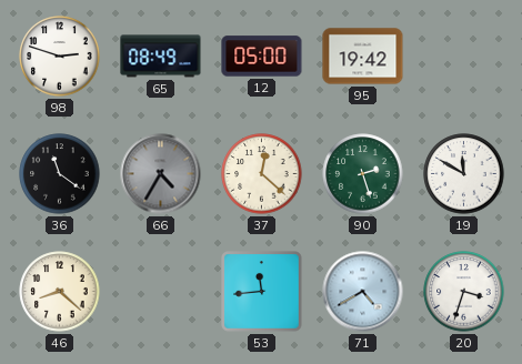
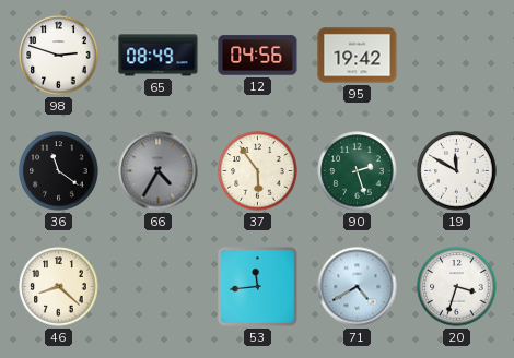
12: 05:00 -> 04:56 (258, 56)
37: 12:22 -> 5:54 (258, 171)
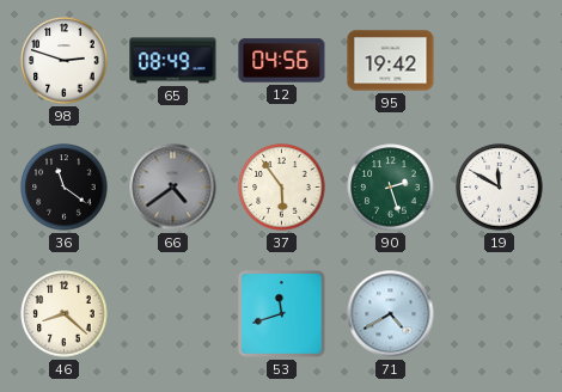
66: 4:35 -> 4:39 (173, 188)
53: 11:44 -> 11:42 (282, 314)
20: 3:33 -> none (457, 287)
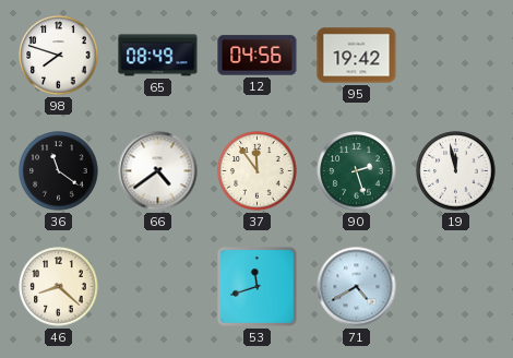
98: 2:48 -> 7:48 (59, 56)
66 dial: grey -> white (158, 171)
37: 5:54 -> 11:54 (258, 171)
19: 11:50 -> 11:58 (456, 171)
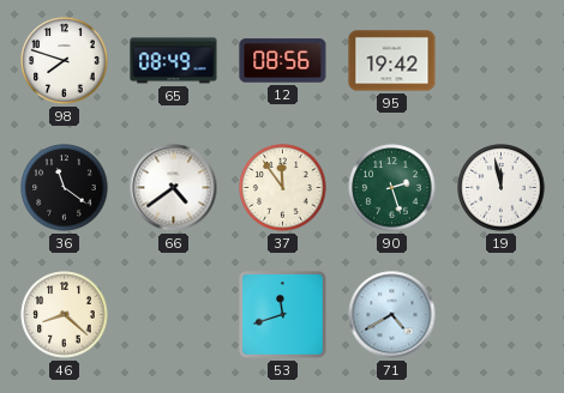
12: 04:56 -> 08:56 (283, 61)
